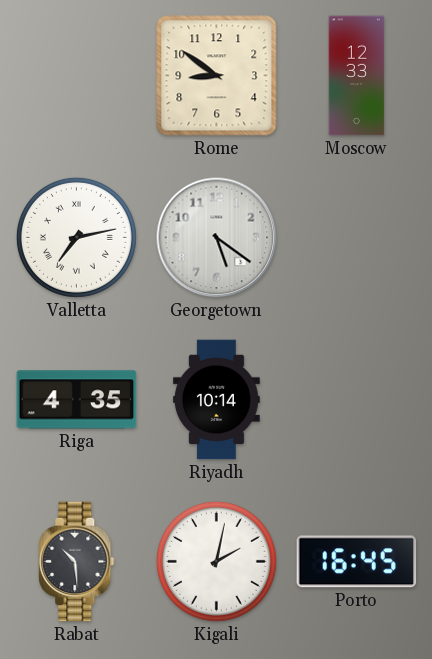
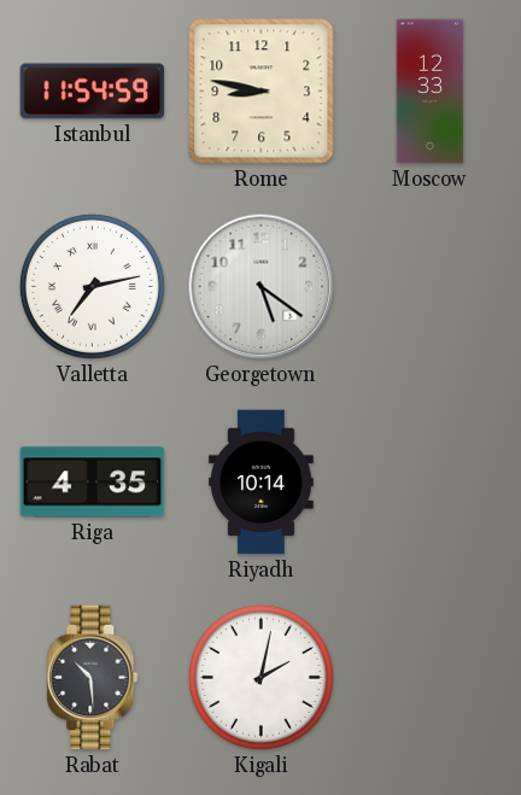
Istanbul: none -> 11:54 (93, 92)
Rome: 8:51 -> 8:47 (262, 92)
Porto: 16:45 -> none (357, 562)
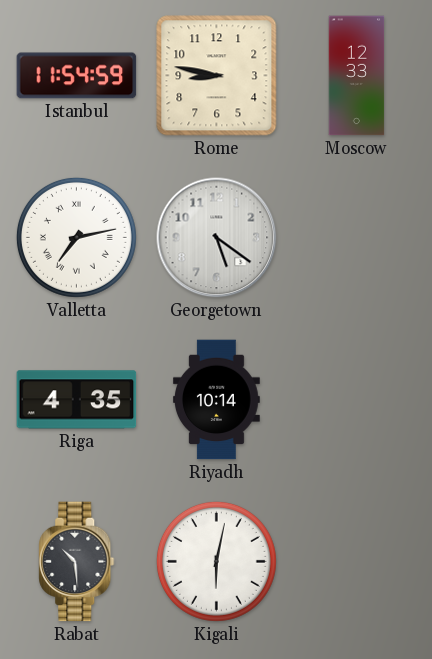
Kigali: 2:02 -> 6:02 (216, 561)
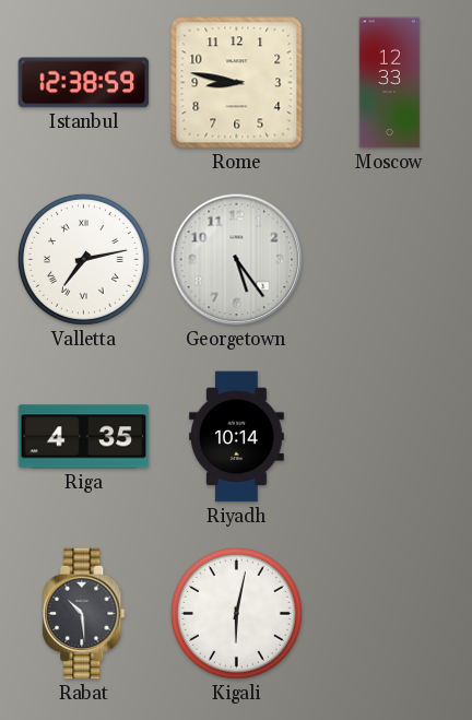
Istanbul: 11:54 -> 12:38 (84, 83)
Georgetown: 5:21 -> 5:24 (237, 260)
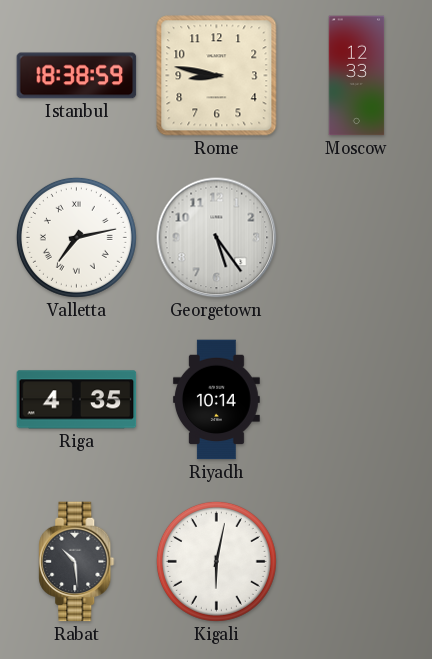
Istanbul: 12:38 -> 18:38 (77, 76)
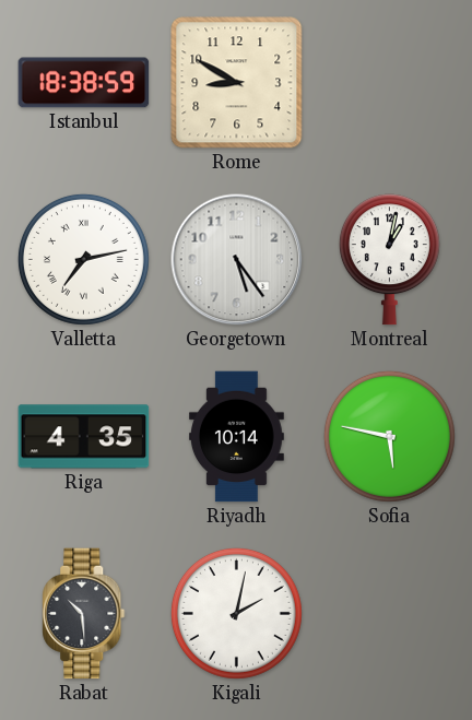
Rome: 8:47 -> 8:50 (237, 83)
Moscow: 12:33 -> none (357, 76)
Montreal: none -> 1:02 (389, 260)
Sofia: none -> 5:47 (389, 436)
Kigali: 6:02 -> 2:02 (236, 613)
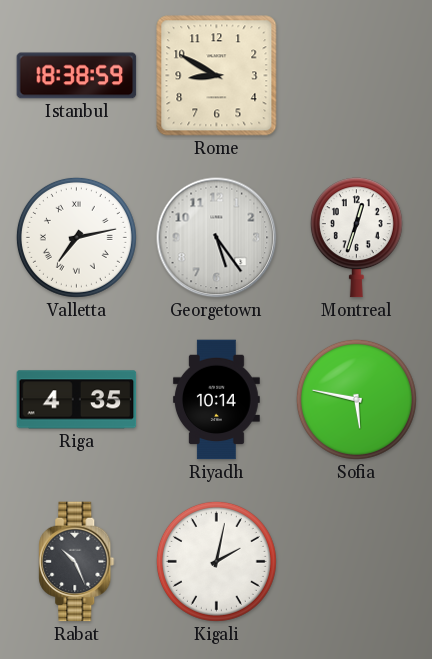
Montreal: 1:02 -> 12:33 (356, 238)
Rabat: 10:29 -> 10:26 (77, 562)
